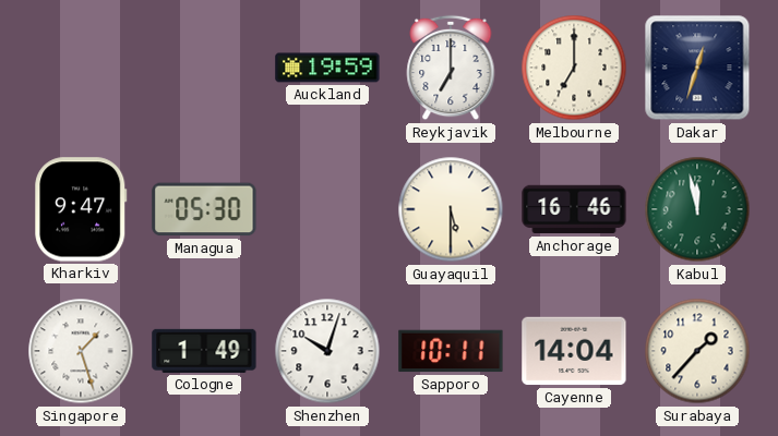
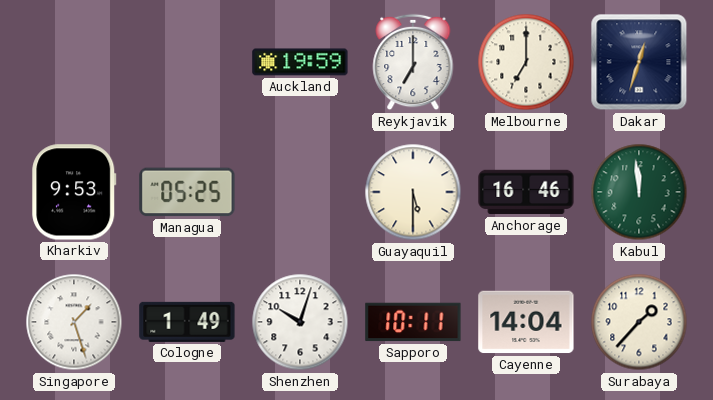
Kharkiv: 9:47 -> 9:53 (74, 192)
Managua: 05:30 -> 05:25 (187, 192)
Kabul: 11:58 -> 11:59 (639, 192)
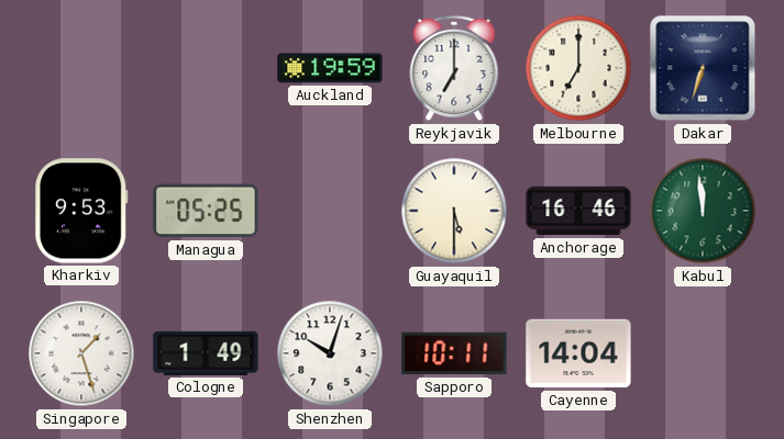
Dakar: 12:33 -> 6:33 (703, 68)
Surabaya: 1:37 -> none (639, 322)
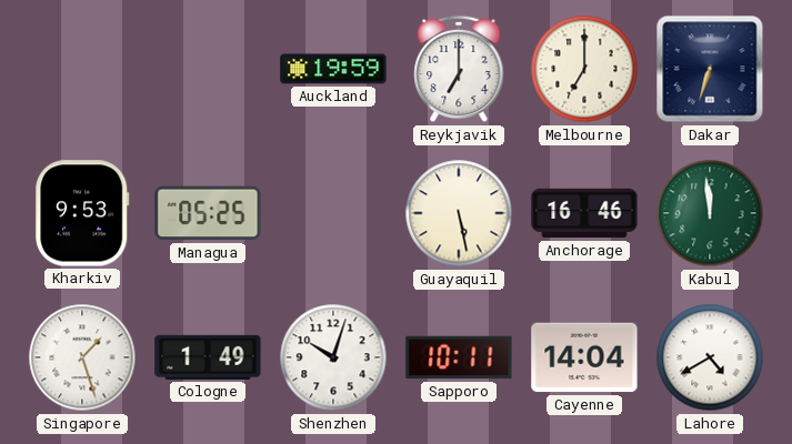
Guayaquil: 5:30 -> 5:28 (459, 213)
Lahore: none -> 4:40 (710, 357)
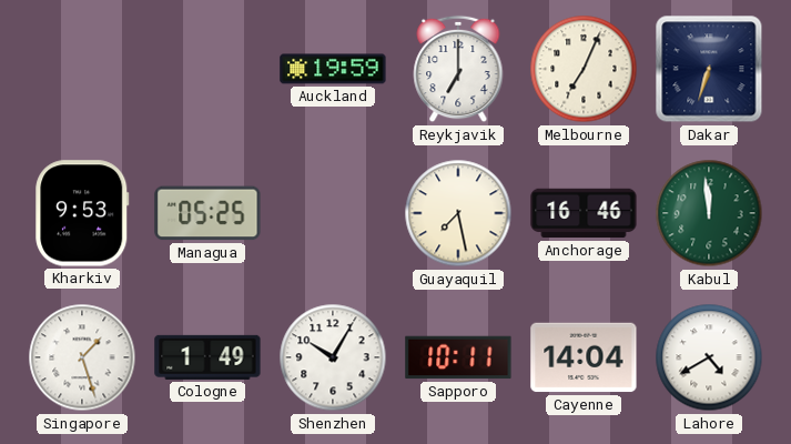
Melbourne: 7:00 -> 7:04 (584, 69)
Guayaquil: 5:28 -> 7:28 (458, 213)
Shenzhen: 10:03 -> 10:05 (333, 357)
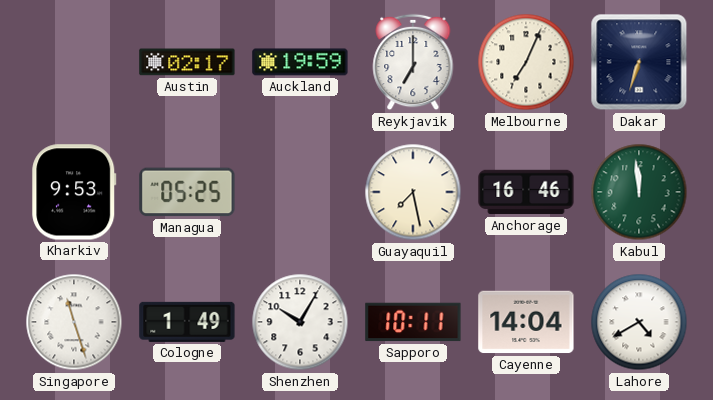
Austin: none -> 02:17 (187, 62)
Singapore: 1:27 -> 11:27 (74, 322)
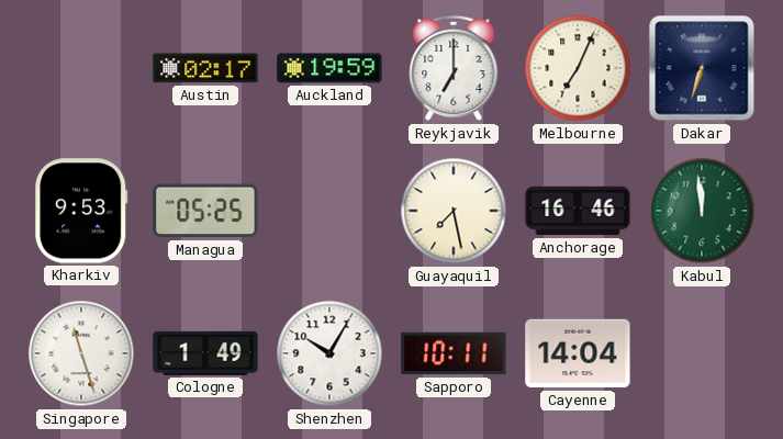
Lahore: 4:40 -> none (639, 322)
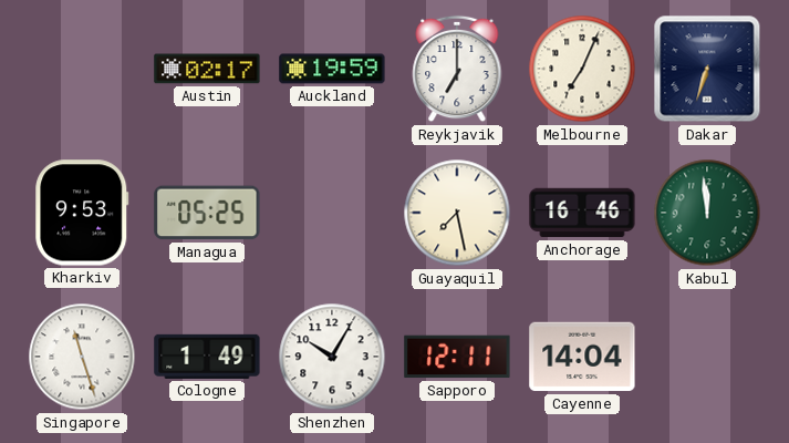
Sapporo: 10:11 -> 12:11 (457, 357)
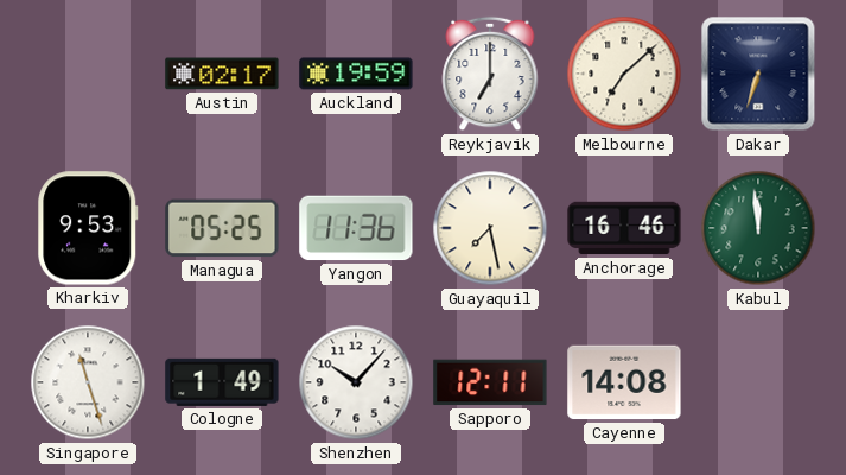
Melbourne: 7:04 -> 7:08 (624, 74)
Yangon: none -> 11:36 (356, 228)
Shenzhen: 10:05 -> 10:07 (356, 382)
Cayenne: 14:04 -> 14:08 (624, 382)
